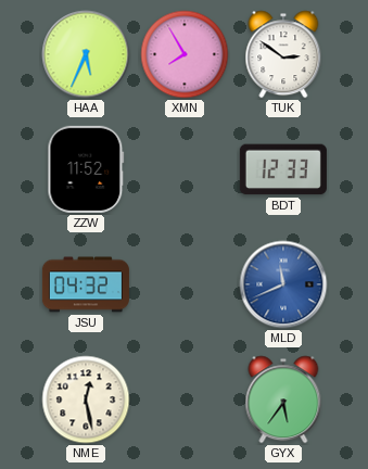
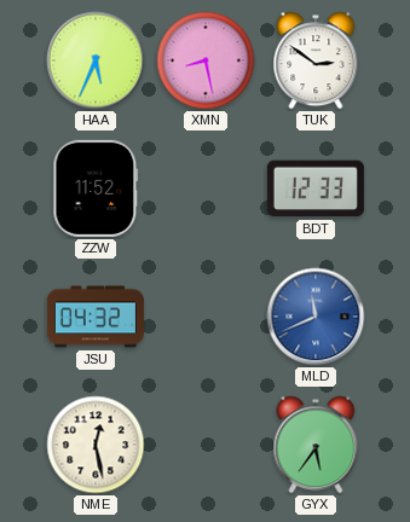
XMN: 7:55 -> 8:28 (206, 60)
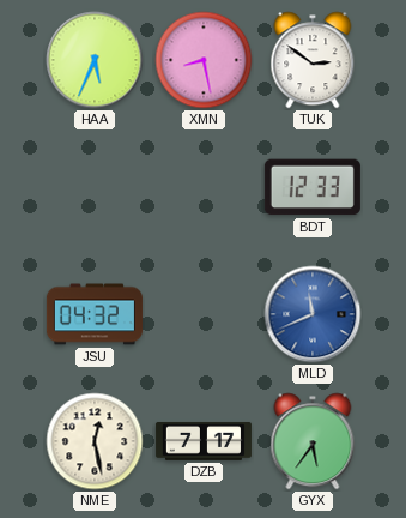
ZZW: 11:52 -> none (96, 188)
DZB: none -> 7:17 (204, 441)
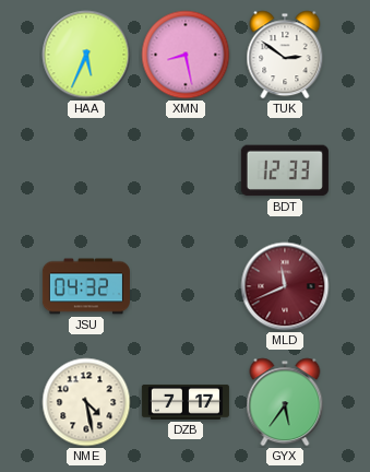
MLD dial: blue -> burgundy (285, 286)
NME: 12:28 -> 4:28 (86, 402)
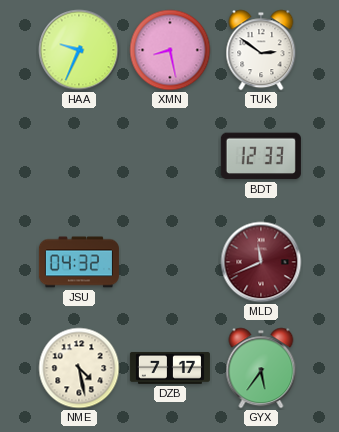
HAA: 5:34 -> 9:34 (79, 50)
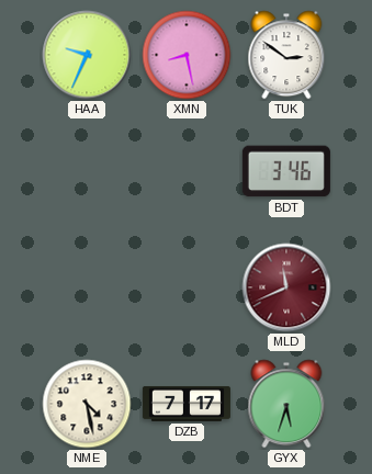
BDT: 12:33 -> 3:46 (286, 171)
JSU: 04:32 -> none (79, 262)
GYX: 5:36 -> 5:33 (286, 404)
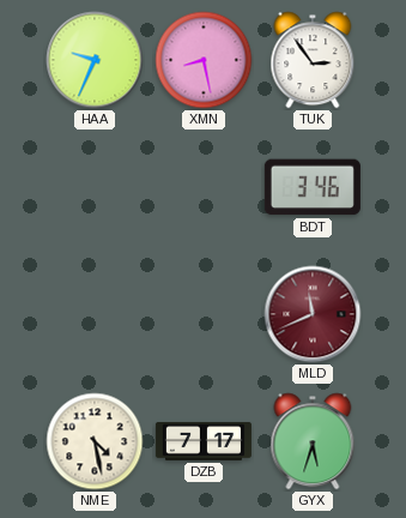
TUK: 2:51 -> 2:54 (313, 60)
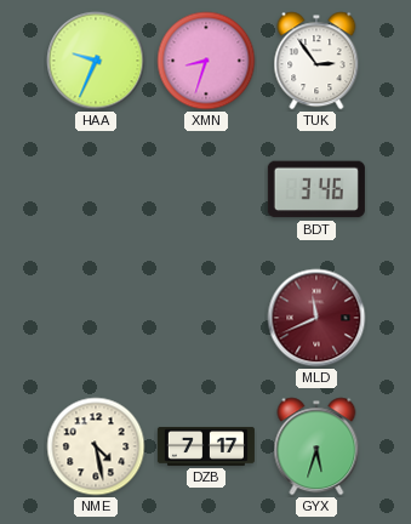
XMN: 8:28 -> 8:33 (206, 61)
